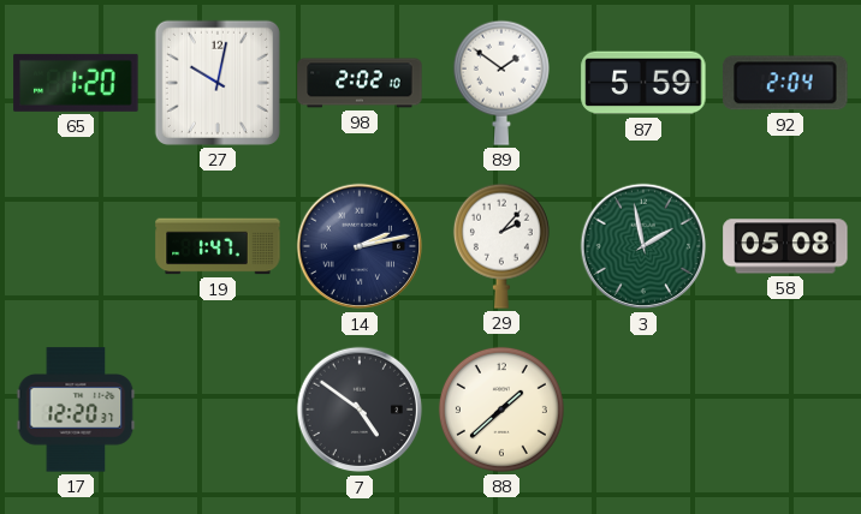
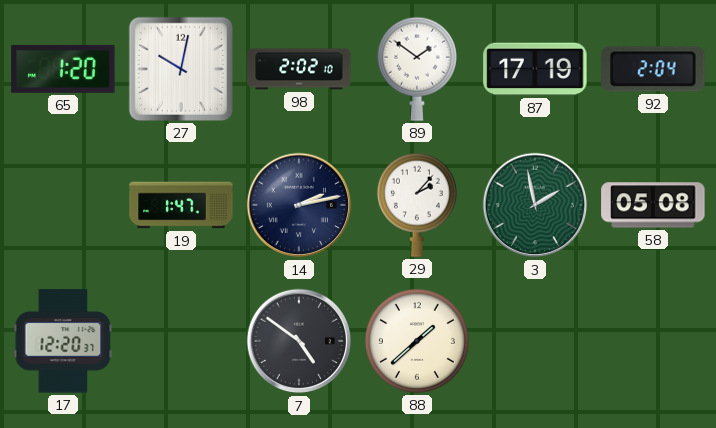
87: 5:59 -> 17:19 (535, 69)
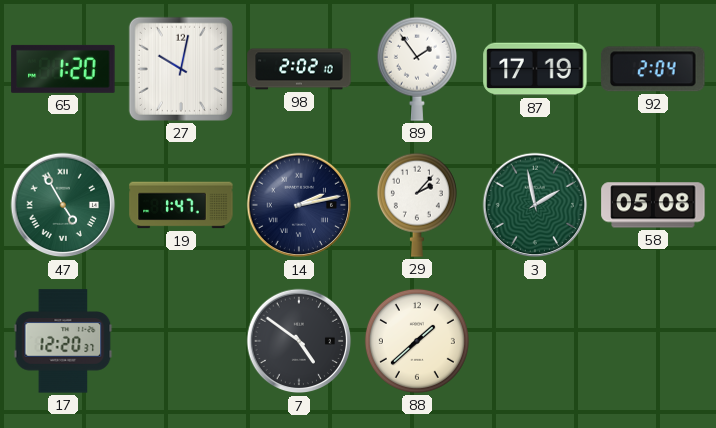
89: 1:51 -> 1:54 (417, 69)
47: none -> 4:55 (63, 205)
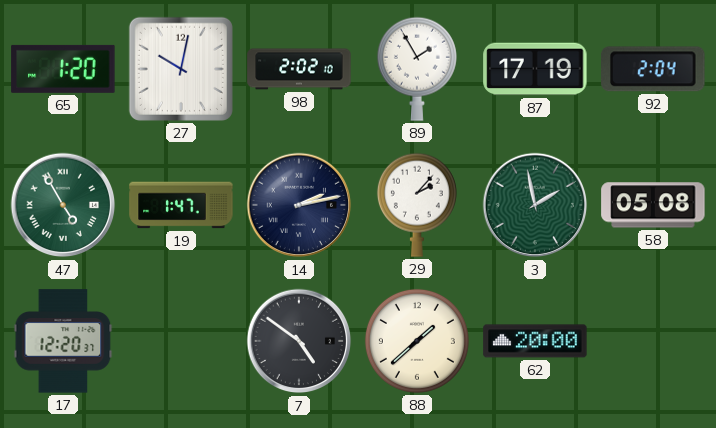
89: 1:54 -> 1:55 (417, 69)
62: none -> 20:00 (535, 341)
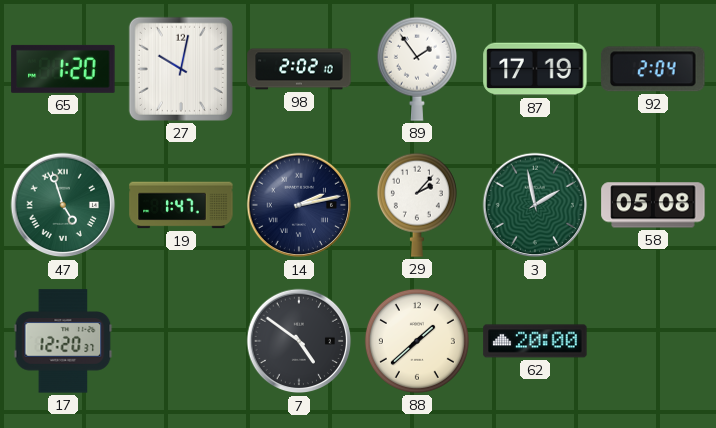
89: 1:55 -> 1:54 (417, 69)
47: 4:55 -> 4:57 (63, 205)
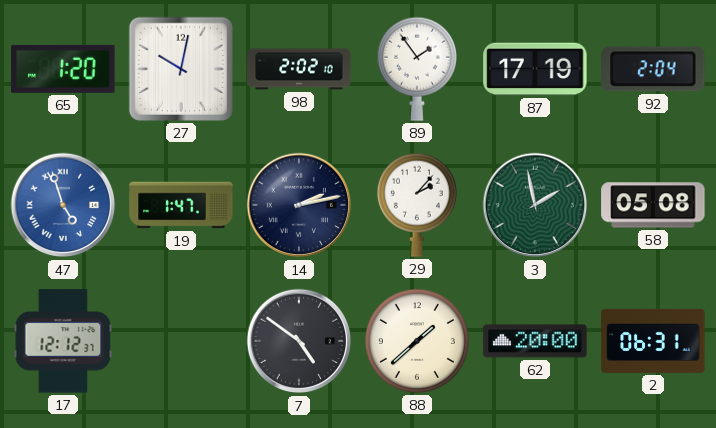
47 dial: green -> blue (63, 205)
17: 12:20 -> 12:12 (63, 341)
2: none -> 06:31 (653, 341)
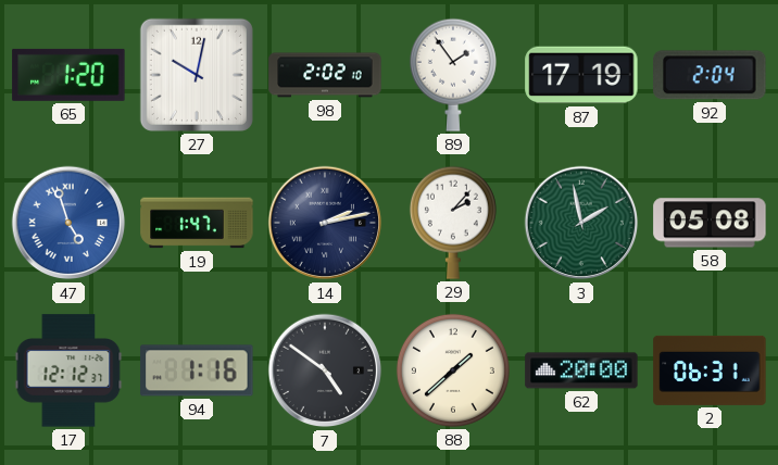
94: none -> 1:16 (197, 370)
